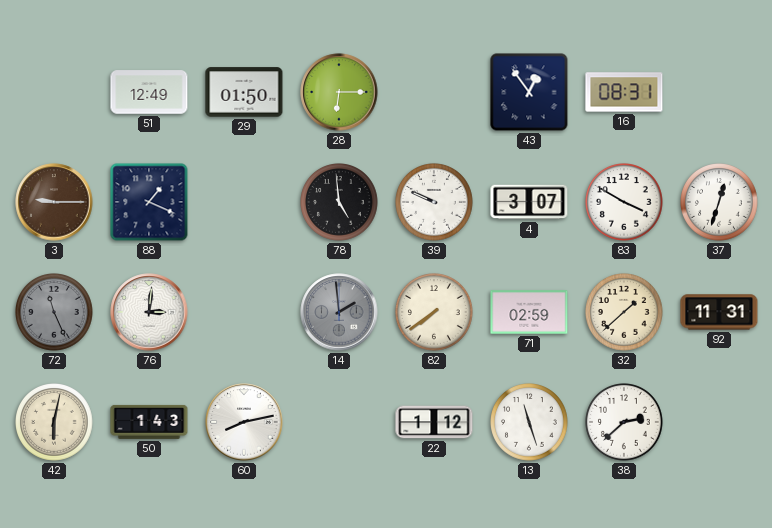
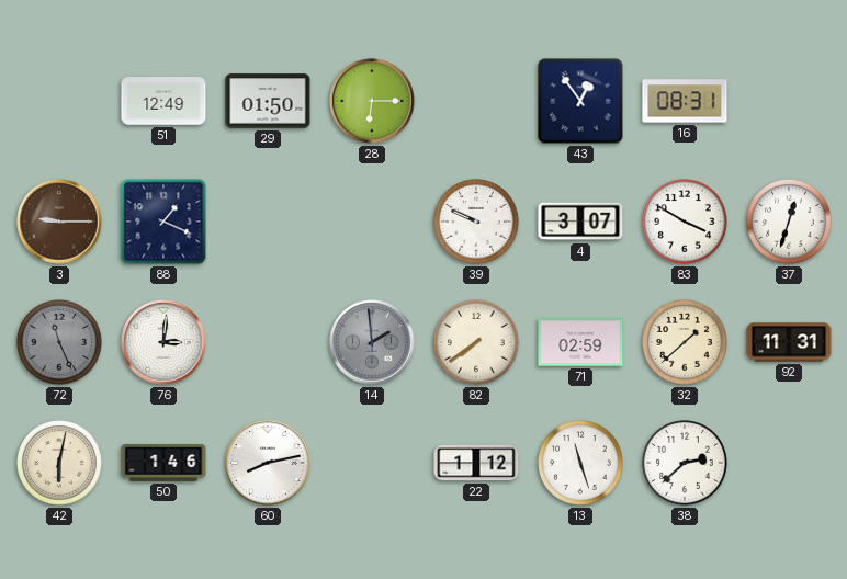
78: 4:59 -> none (340, 203)
50: 1:43 -> 1:46 (163, 463)
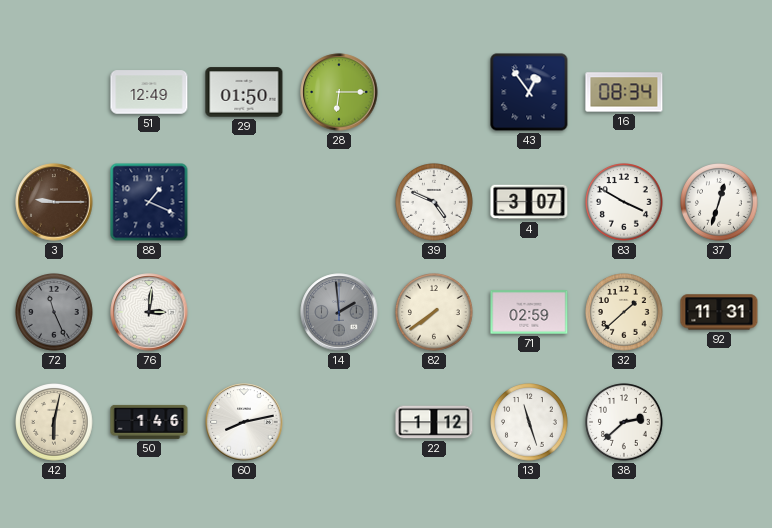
16: 08:31 -> 08:34 (624, 92)
39: 9:49 -> 4:49 (435, 203)
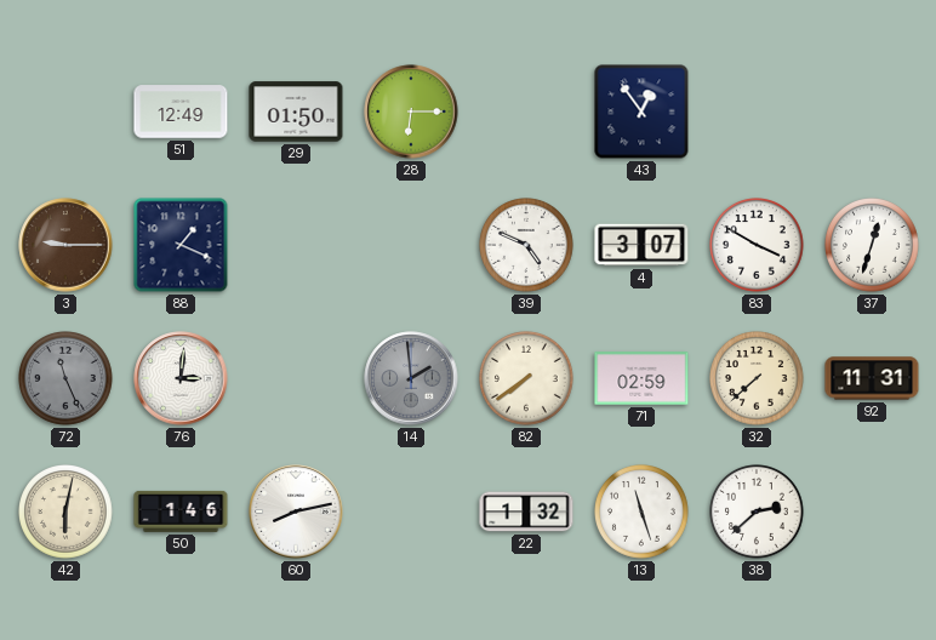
16: 08:34 -> none (624, 92)
32: 1:38 -> 7:38 (758, 379)
22: 1:12 -> 1:32 (526, 512)
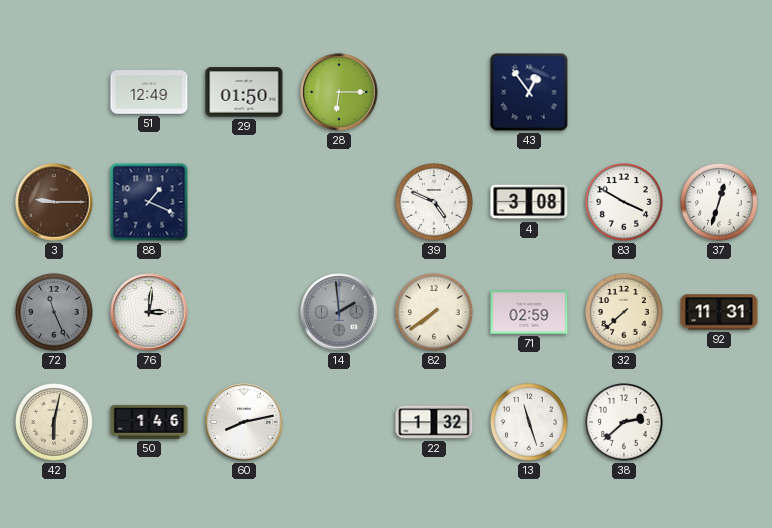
4: 3:07 -> 3:08 (529, 202)
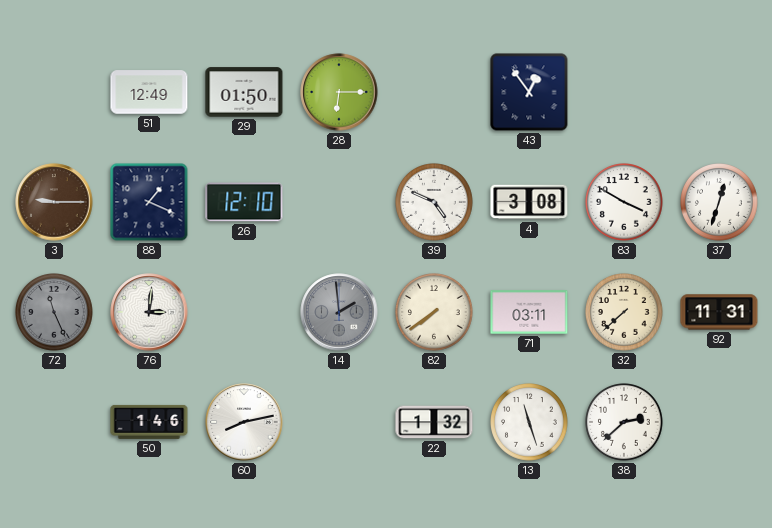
26: none -> 12:10 (244, 202)
71: 02:59 -> 03:11 (529, 312)
42: 6:02 -> none (55, 423)
